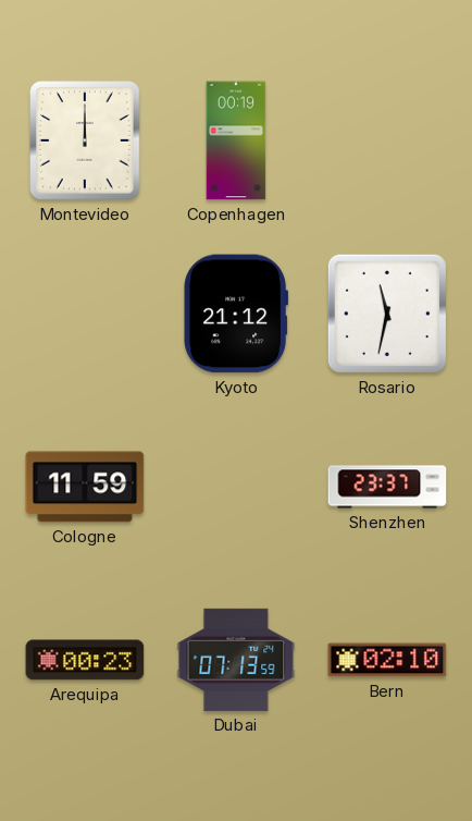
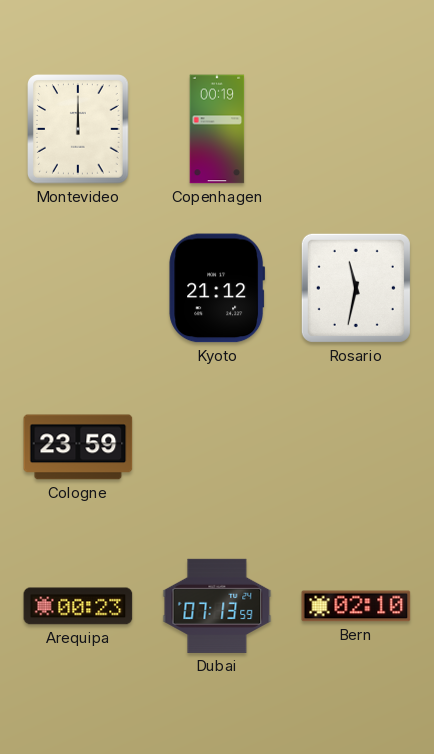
Cologne: 11:59 -> 23:59 (78, 447)
Shenzhen: 23:37 -> none (387, 487)
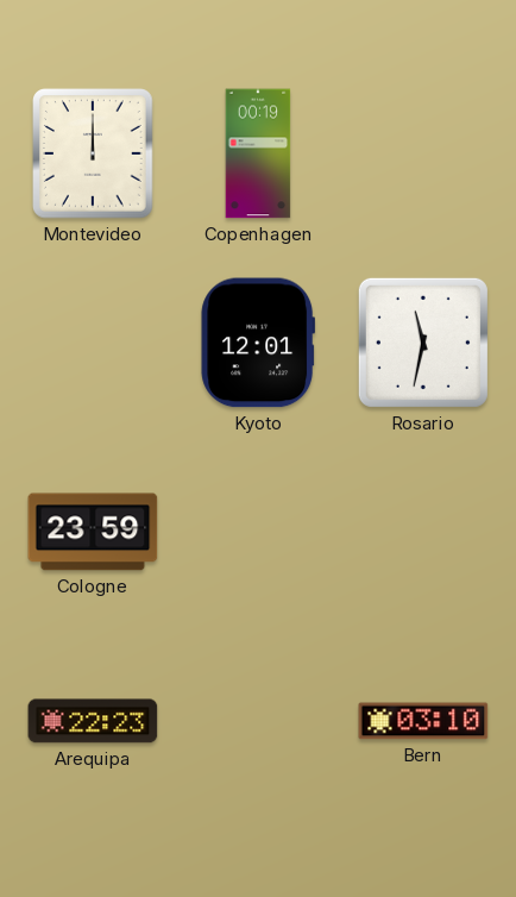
Kyoto: 21:12 -> 12:01 (258, 343)
Arequipa: 00:23 -> 22:23 (93, 721)
Dubai: 07:13 -> none (217, 606)
Bern: 02:10 -> 03:10 (423, 721)
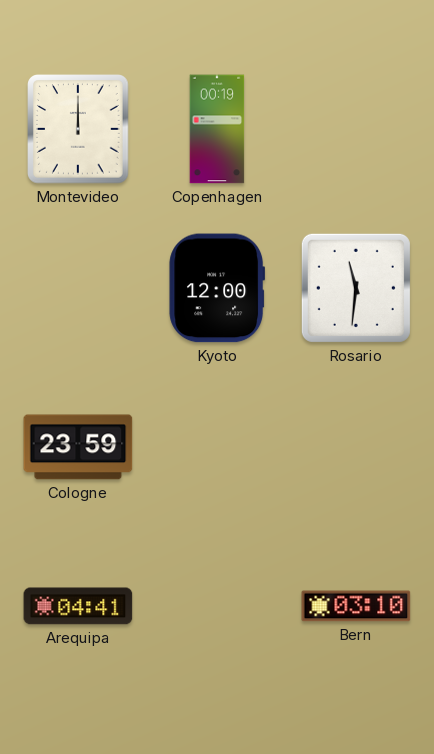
Kyoto: 12:01 -> 12:00 (217, 288)
Rosario: 11:32 -> 11:31 (356, 288)
Arequipa: 22:23 -> 04:41 (78, 606)
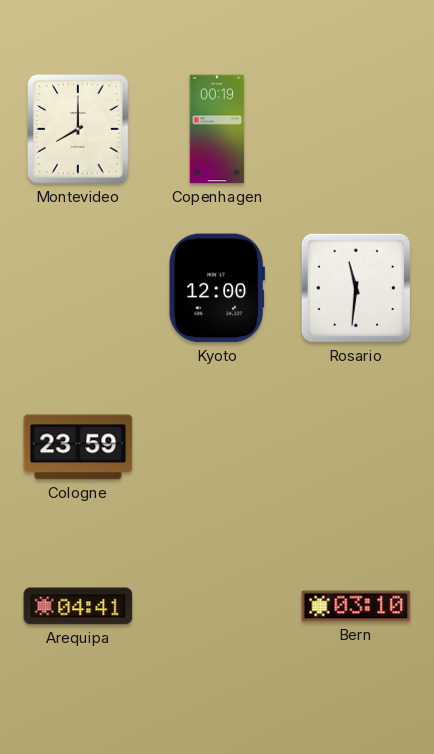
Montevideo: 12:00 -> 8:00 (79, 130)
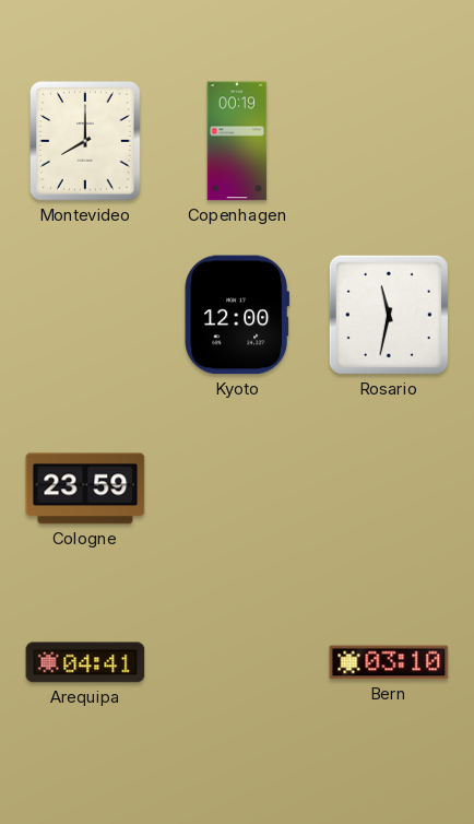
Rosario: 11:31 -> 11:32 (389, 315)
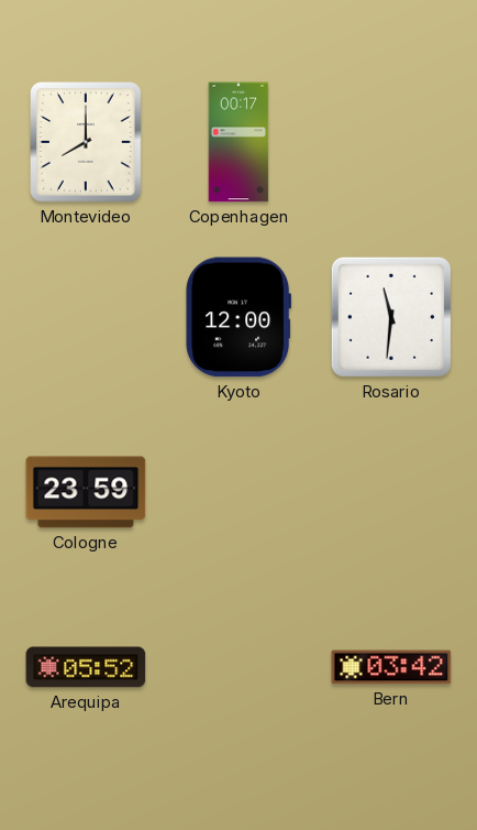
Copenhagen: 00:19 -> 00:17 (239, 142)
Rosario: 11:32 -> 11:31 (391, 317)
Arequipa: 04:41 -> 05:52 (86, 667)
Bern: 03:10 -> 03:42 (391, 667)
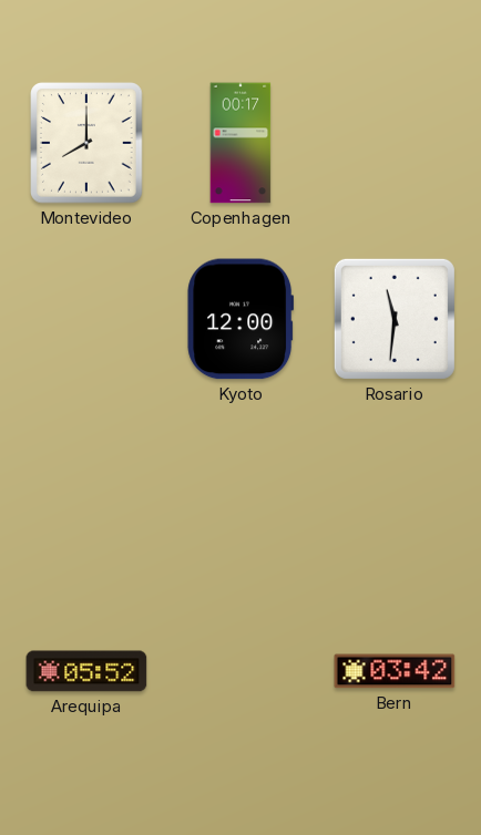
Cologne: 23:59 -> none (86, 492)
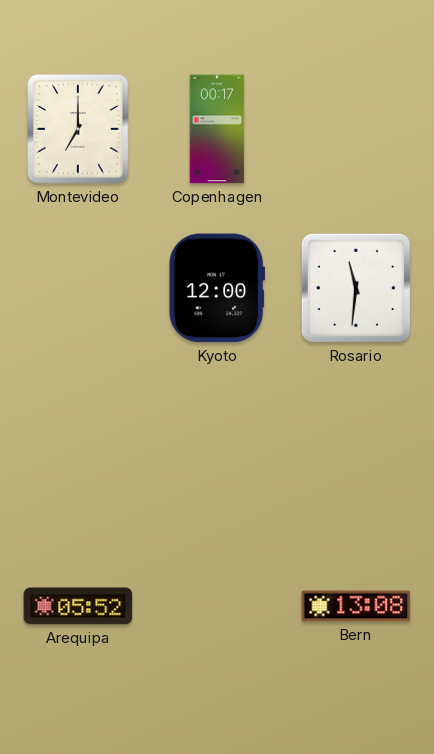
Montevideo: 8:00 -> 7:00 (79, 130)
Bern: 03:42 -> 13:08 (356, 606)
